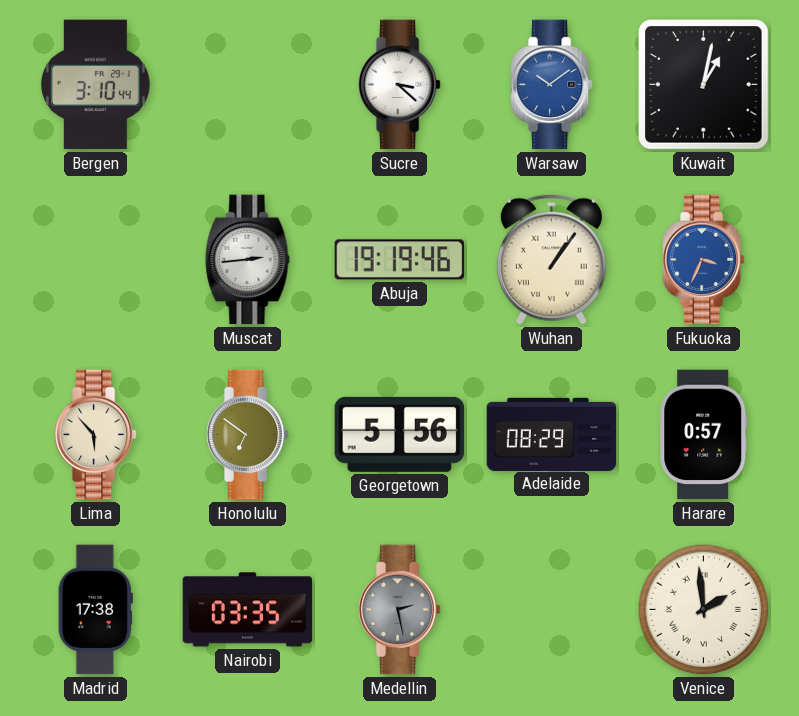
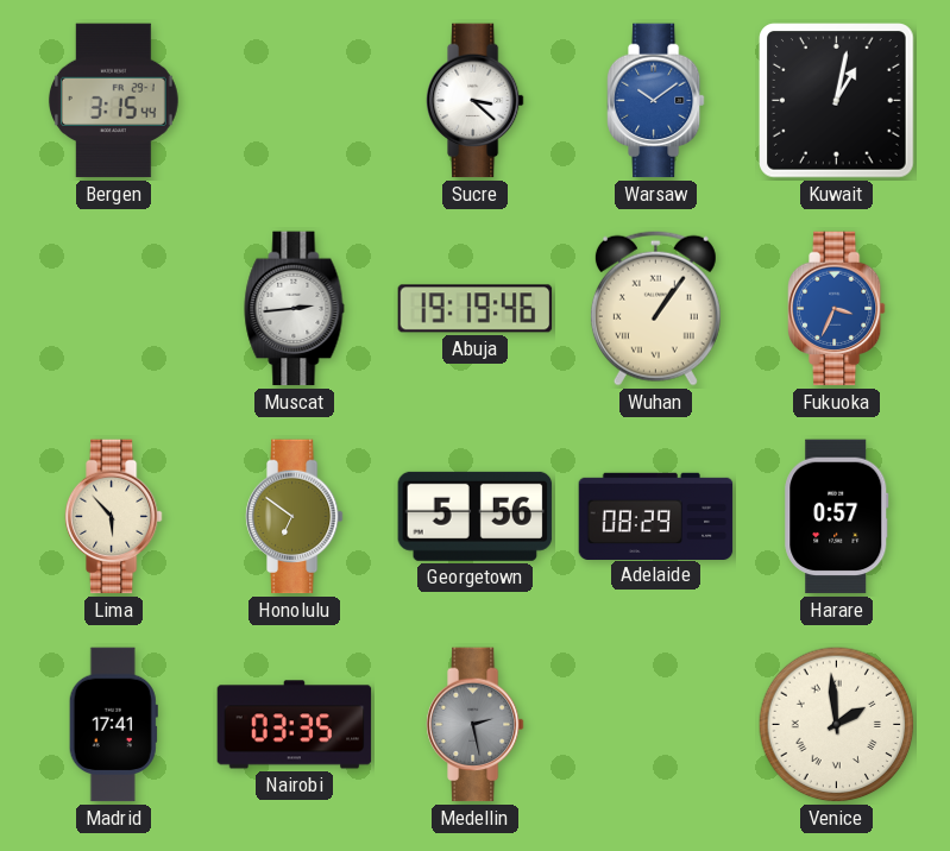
Bergen: 3:10 -> 3:15 (113, 101)
Madrid: 17:38 -> 17:41 (113, 725)
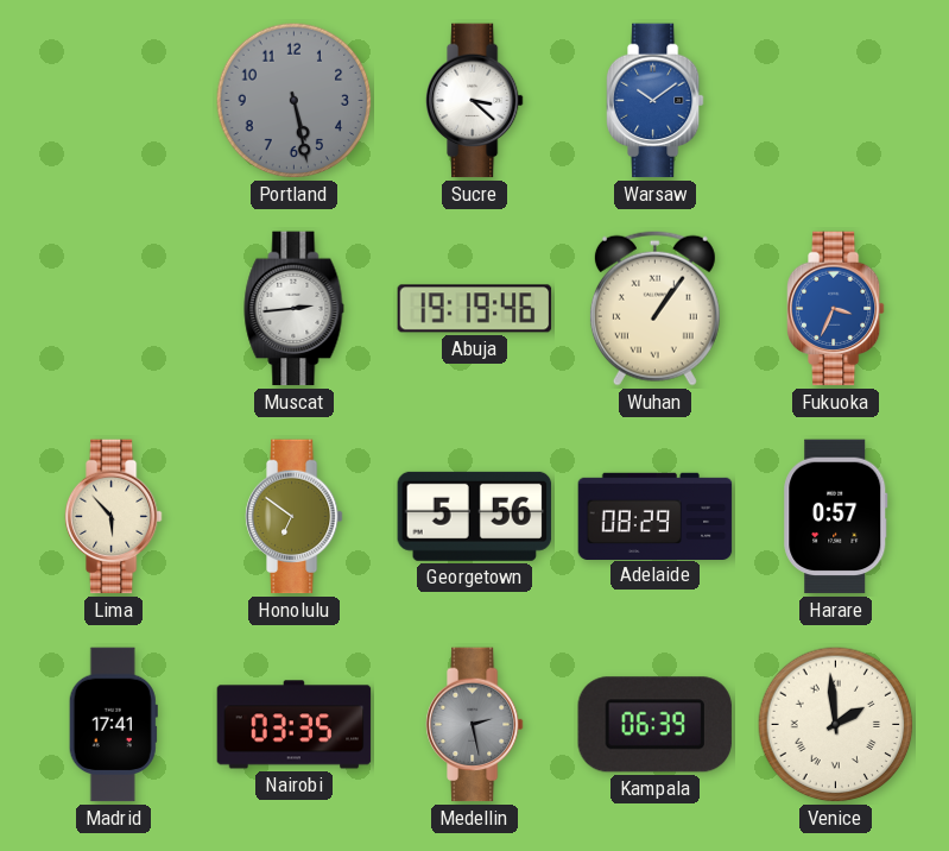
Bergen: 3:15 -> none (113, 101)
Portland: none -> 5:28 (295, 101)
Kuwait: 1:02 -> none (837, 101)
Kampala: none -> 06:39 (654, 725)
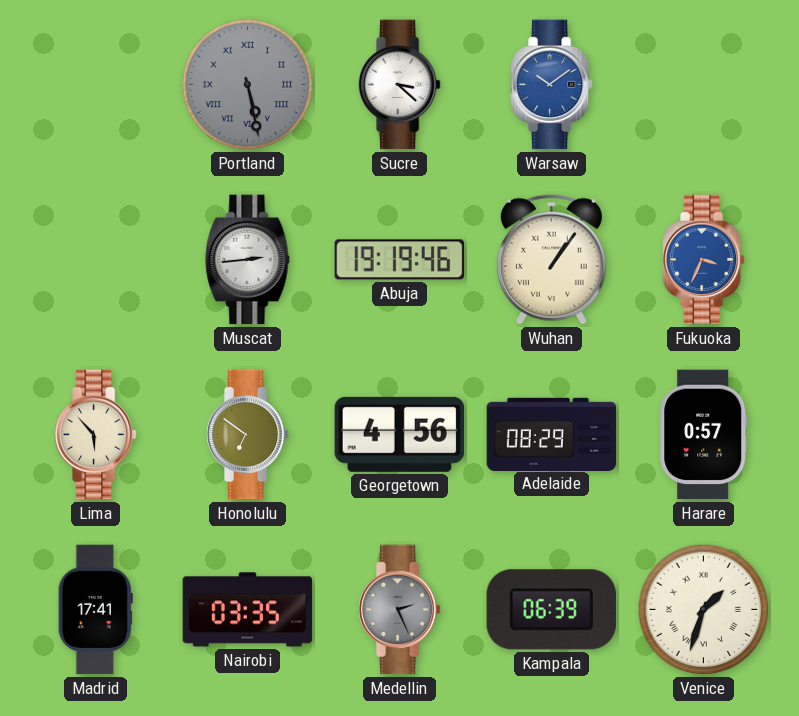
Portland numerals: Arabic -> Roman (248, 85)
Georgetown: 5:56 -> 4:56 (400, 434)
Medellin: 2:28 -> 2:26 (399, 610)
Venice: 1:59 -> 1:33 (704, 610)
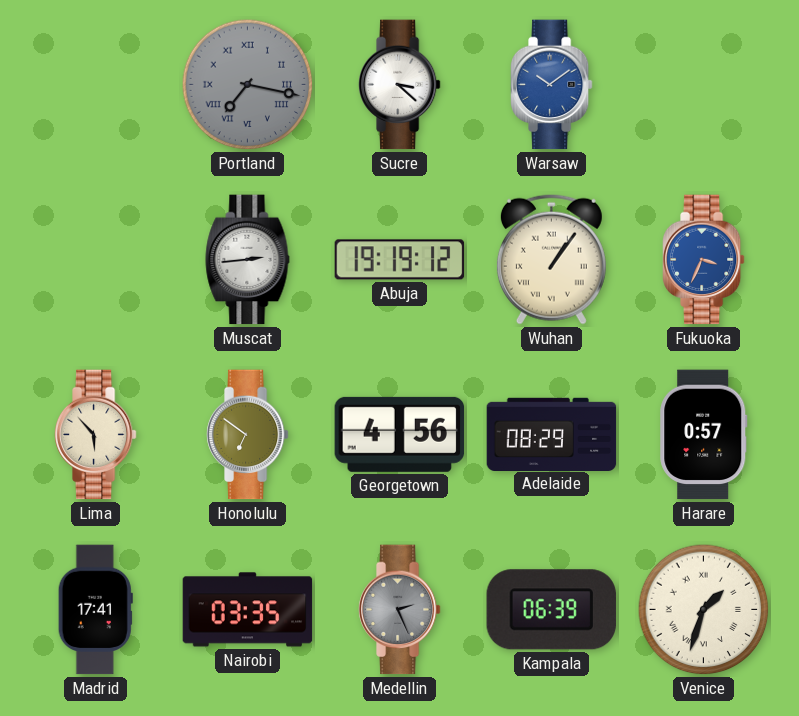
Portland: 5:28 -> 7:17 (248, 85)
Abuja: 19:19:46 -> 19:19:12 (400, 260)
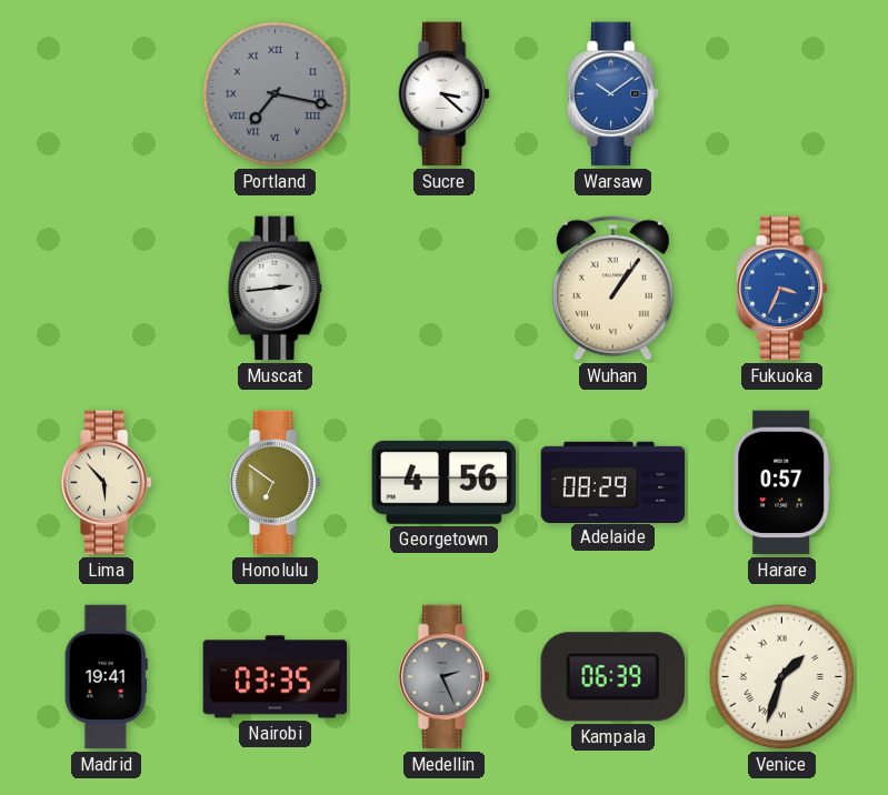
Abuja: 19:19 -> none (400, 260)
Madrid: 17:41 -> 19:41 (106, 677)
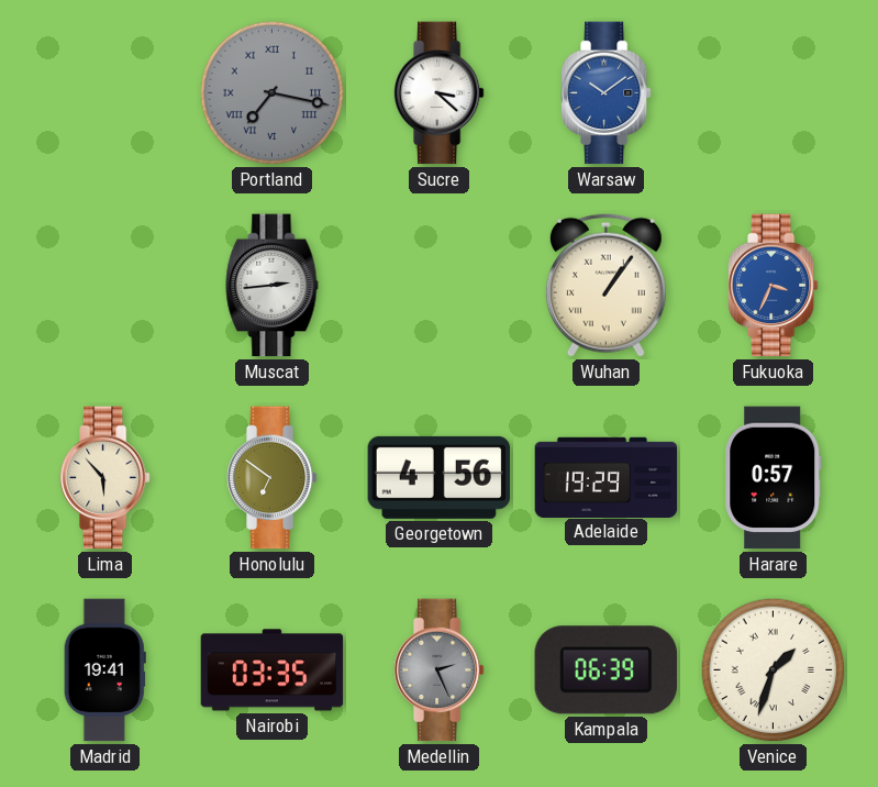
Adelaide: 08:29 -> 19:29 (607, 477)
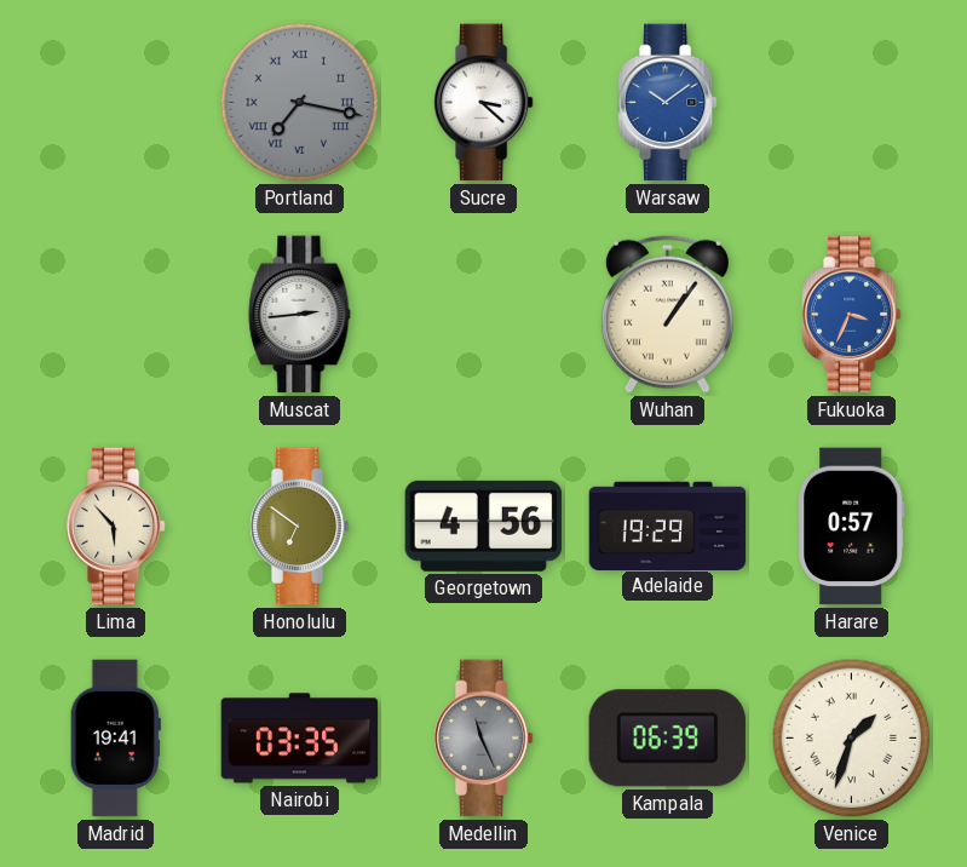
Medellin: 2:26 -> 11:26 (483, 739)
